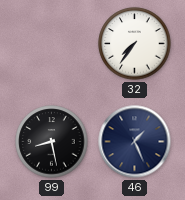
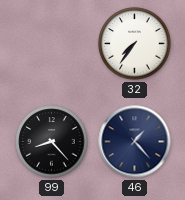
99: 8:28 -> 8:23 (52, 142)
46: 1:26 -> 1:23 (135, 142)
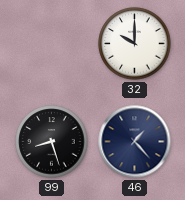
32: 7:36 -> 10:00 (135, 44)
99: 8:23 -> 8:27 (52, 142)
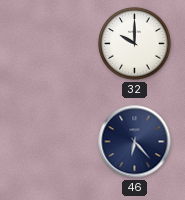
99: 8:27 -> none (52, 142)
46: 1:23 -> 6:23 (135, 142)
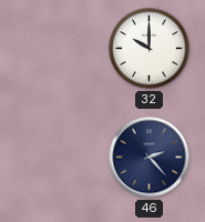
46: 6:23 -> 2:23 (150, 158)
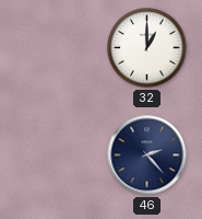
32: 10:00 -> 1:00 (147, 48)
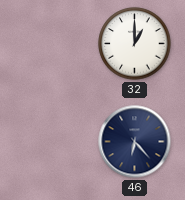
46: 2:23 -> 6:23 (135, 142)
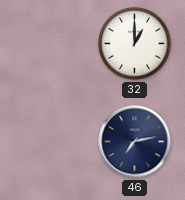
46: 6:23 -> 7:13 (135, 142)
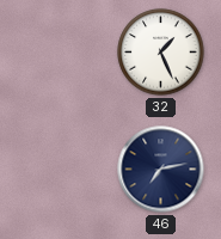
32: 1:00 -> 1:26 (161, 53)
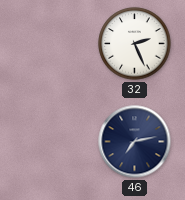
32: 1:26 -> 2:26 (135, 44)
